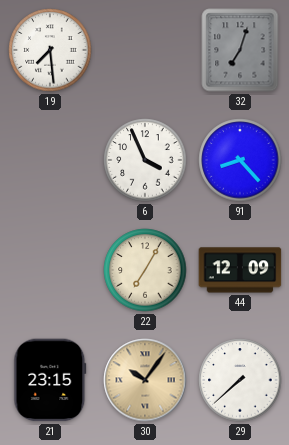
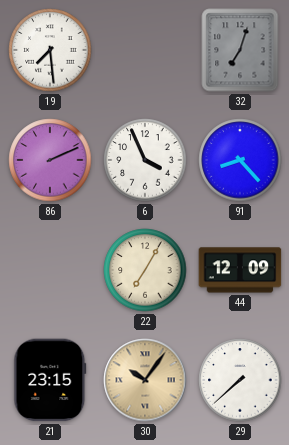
86: none -> 2:11 (50, 160)
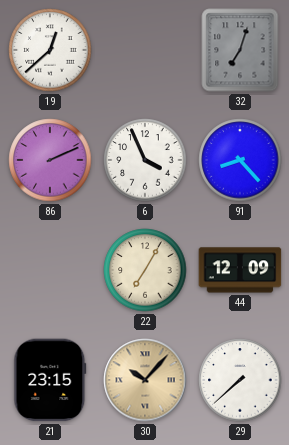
19: 7:29 -> 12:38 (50, 50)
30: 10:06 -> 10:07 (145, 380)
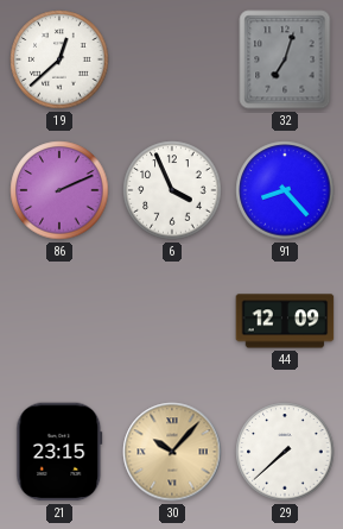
22: 7:05 -> none (145, 270)
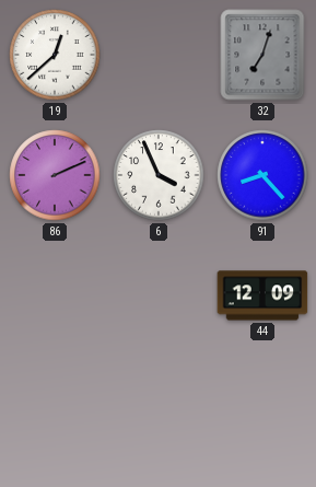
21: 23:15 -> none (59, 452)
30: 10:07 -> none (172, 452)
29: 7:38 -> none (285, 452)
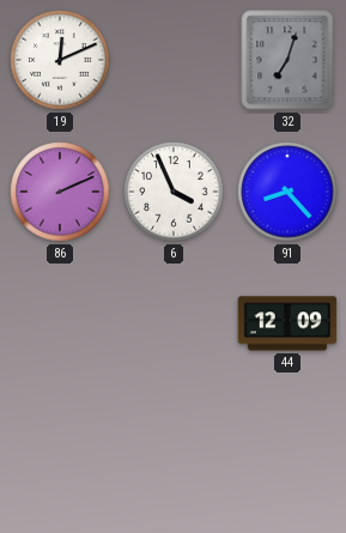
19: 12:38 -> 12:11 (60, 60)
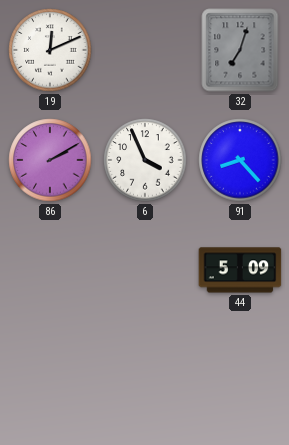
86: 2:11 -> 2:10 (50, 160)
44: 12:09 -> 5:09 (240, 270)
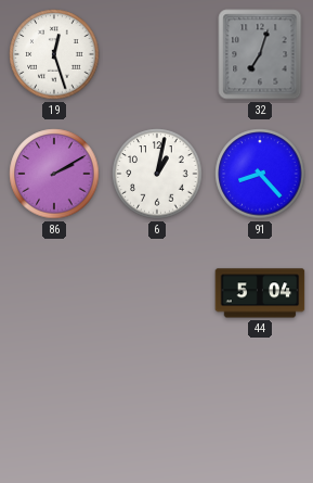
19: 12:11 -> 12:27 (54, 54)
6: 3:56 -> 1:02 (157, 174)
44: 5:09 -> 5:04 (260, 293)
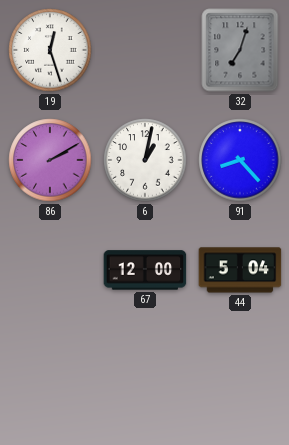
67: none -> 12:00 (145, 270)
